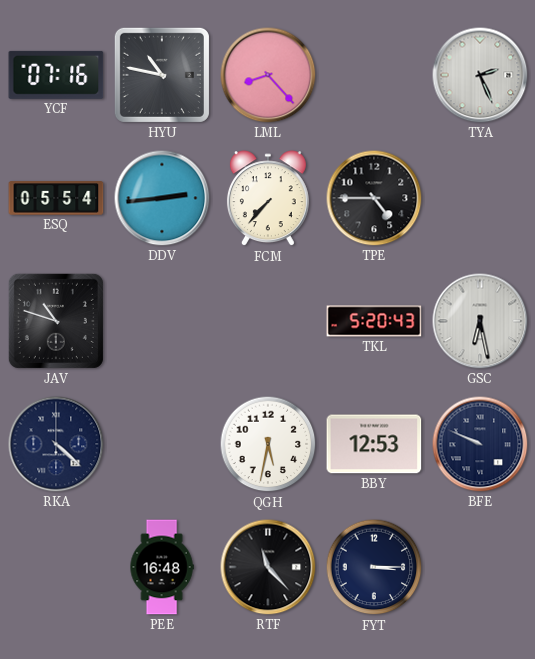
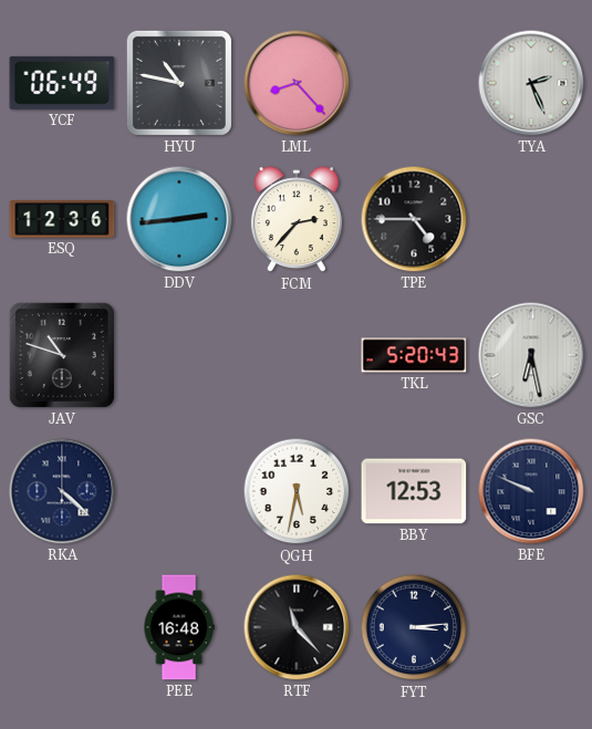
YCF: 07:16 -> 06:49 (62, 83)
ESQ: 05:54 -> 12:36 (62, 219)
FCM: 7:37 -> 2:37 (297, 220)
FYT: 3:15 -> 3:14 (414, 627)
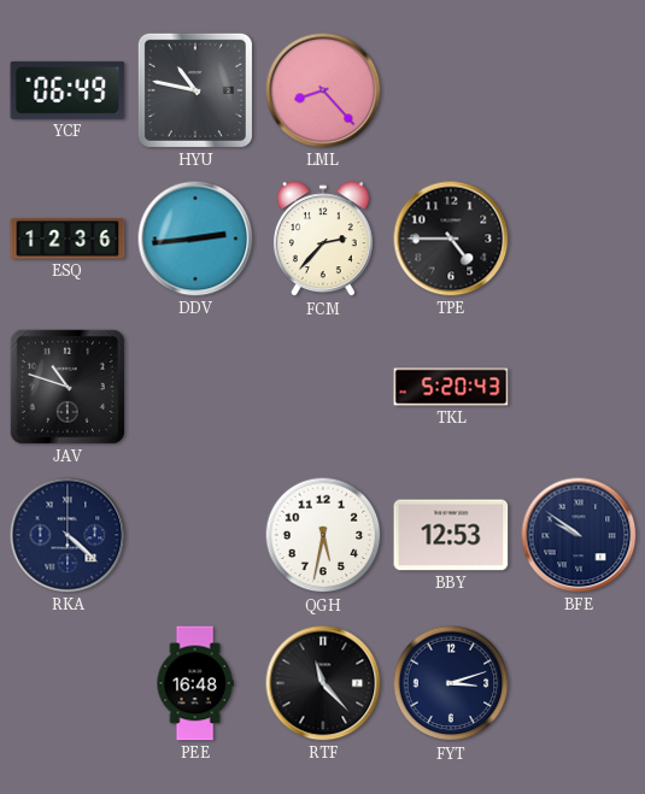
TYA: 2:26 -> none (531, 83)
GSC: 6:28 -> none (531, 355)
BFE: 9:49 -> 9:51 (579, 535)
FYT: 3:14 -> 3:12 (451, 683)
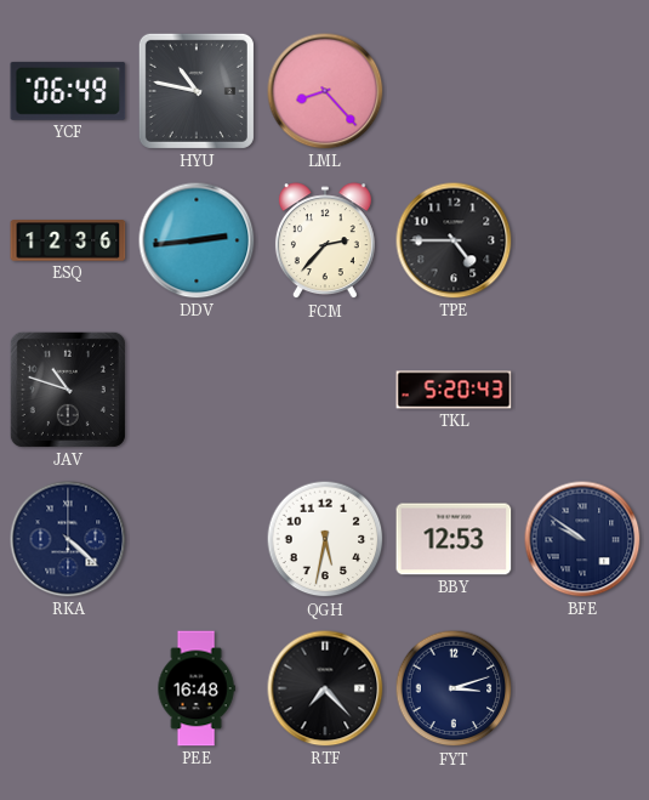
RTF: 11:23 -> 7:23 (325, 688)
